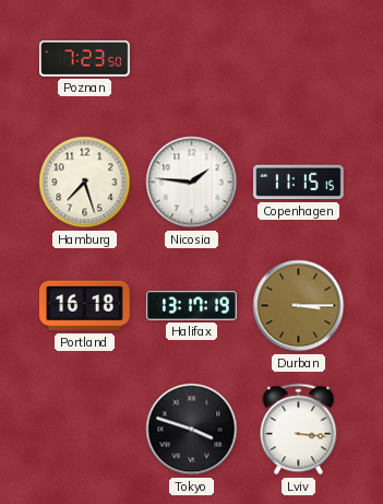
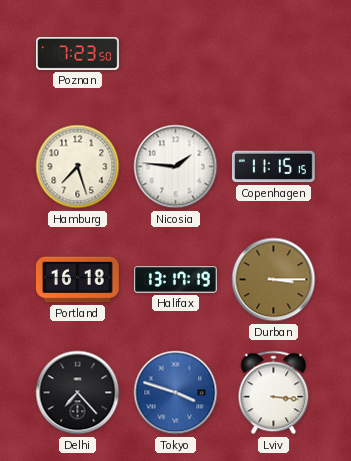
Delhi: none -> 7:23 (78, 393)
Tokyo dial: black -> blue (176, 393)
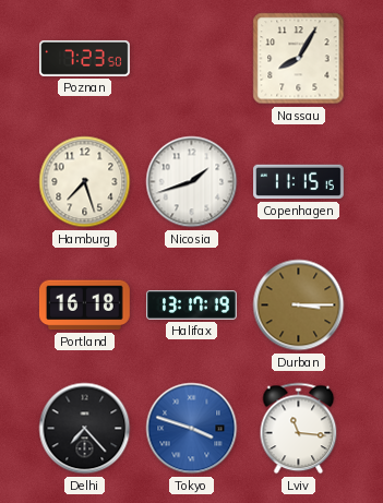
Nassau: none -> 8:05 (299, 59)
Nicosia: 1:46 -> 1:42 (192, 182)
Lviv: 3:16 -> 11:16 (299, 429)
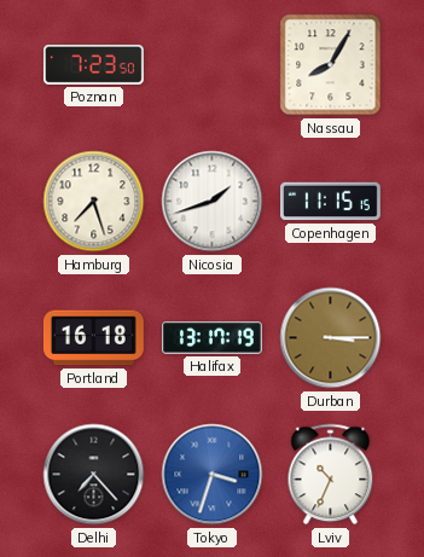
Tokyo: 3:48 -> 3:33 (213, 475)
Lviv: 11:16 -> 10:34 (331, 475)
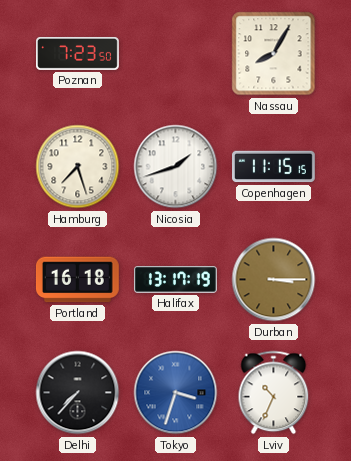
Delhi: 7:23 -> 7:37 (78, 393)
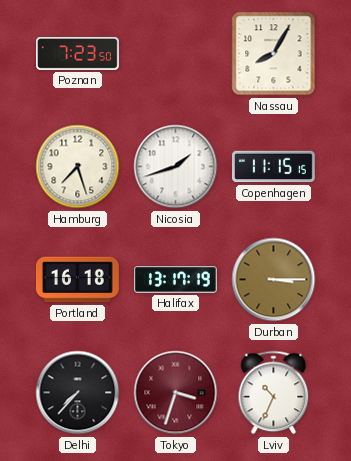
Tokyo dial: blue -> burgundy (176, 393)
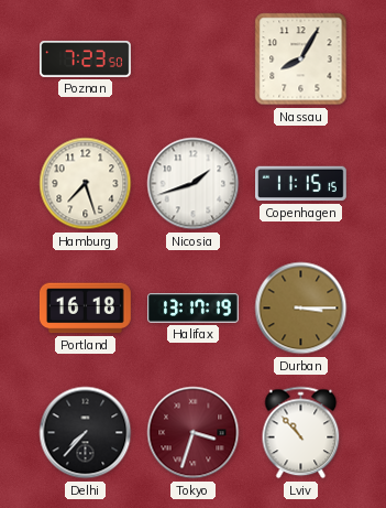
Lviv: 10:34 -> 10:53 (301, 433)
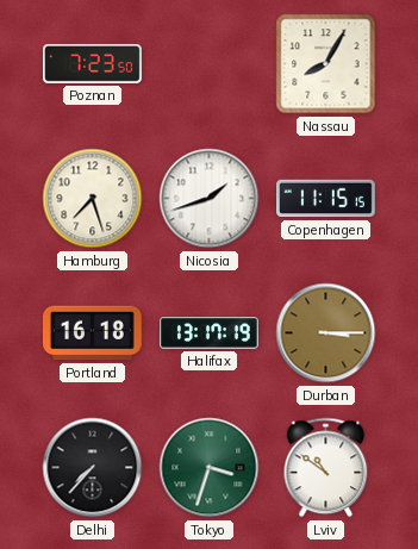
Tokyo dial: burgundy -> green (210, 468)
Lviv: 10:53 -> 10:51 (326, 468)
